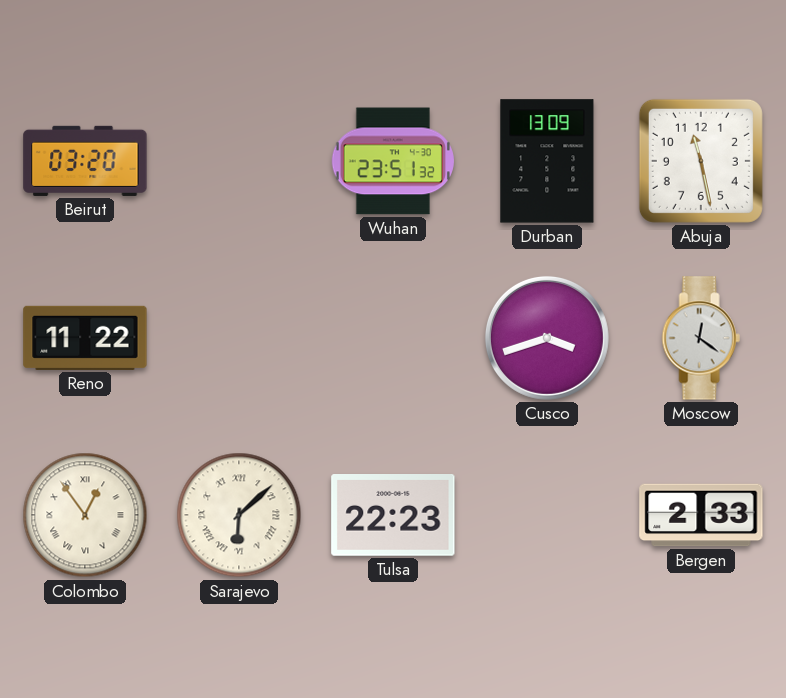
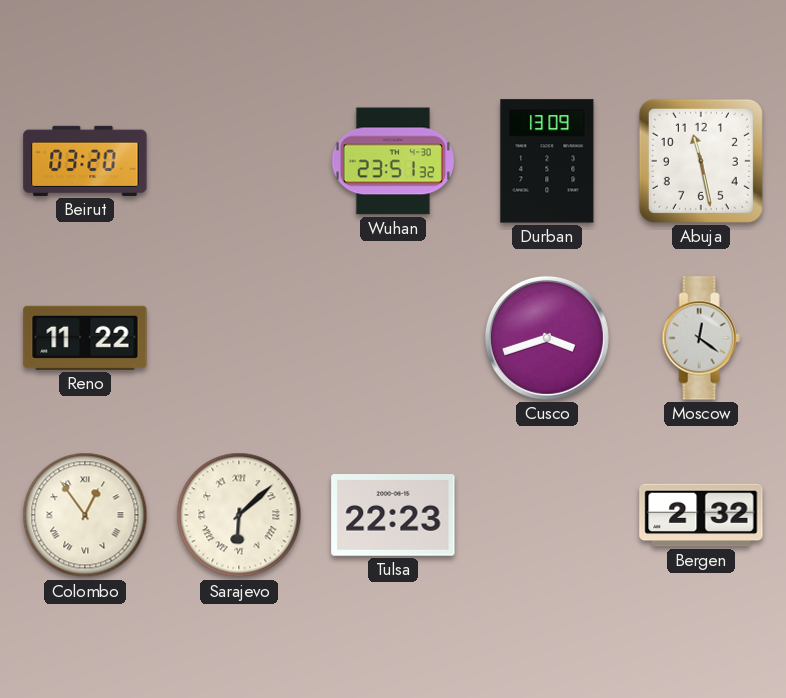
Bergen: 2:33 -> 2:32 (701, 515)
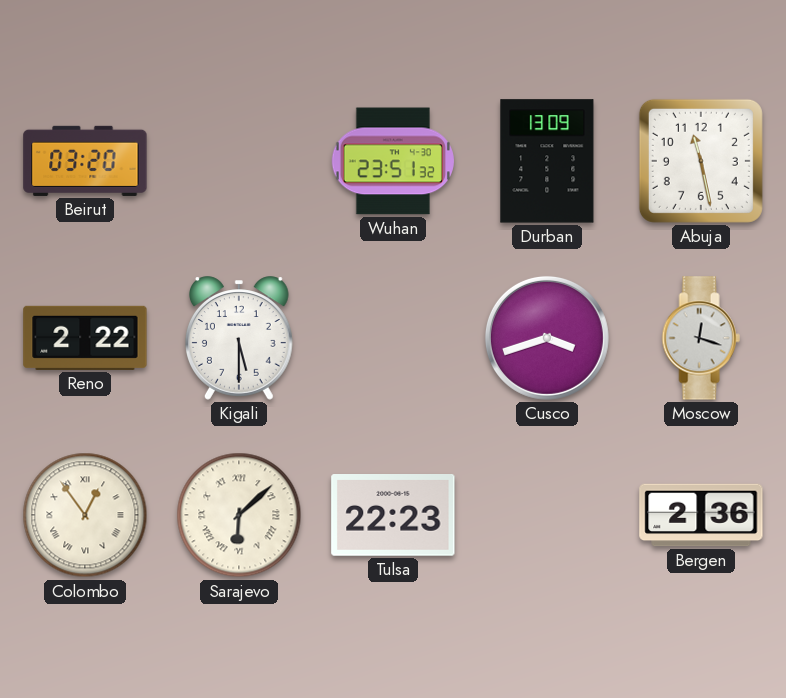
Reno: 11:22 -> 2:22 (85, 338)
Kigali: none -> 5:30 (239, 338)
Moscow: 12:21 -> 12:18 (701, 338)
Bergen: 2:32 -> 2:36 (701, 515)
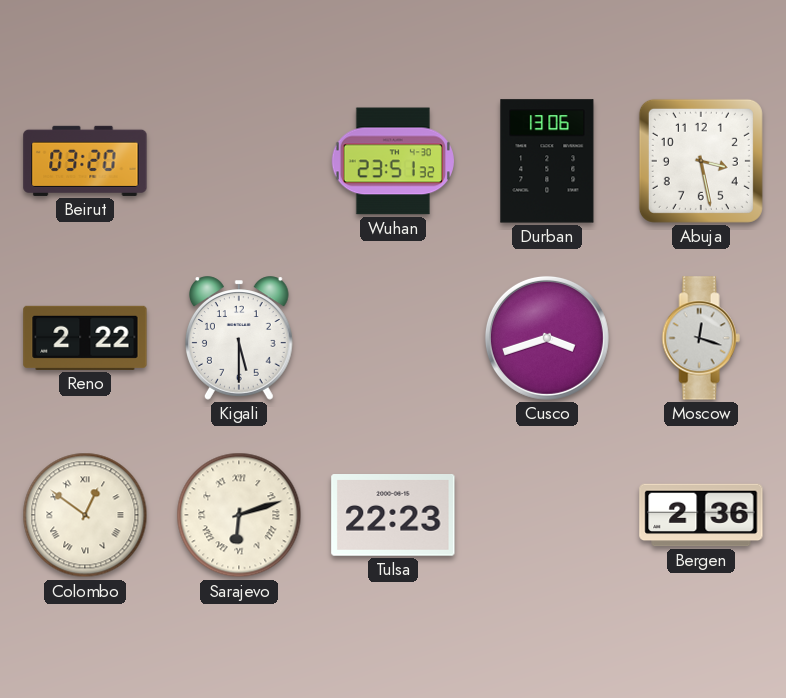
Durban: 13:09 -> 13:06 (547, 161)
Abuja: 11:28 -> 3:28 (701, 161)
Colombo: 12:54 -> 12:51 (85, 515)
Sarajevo: 6:08 -> 6:12 (239, 515)
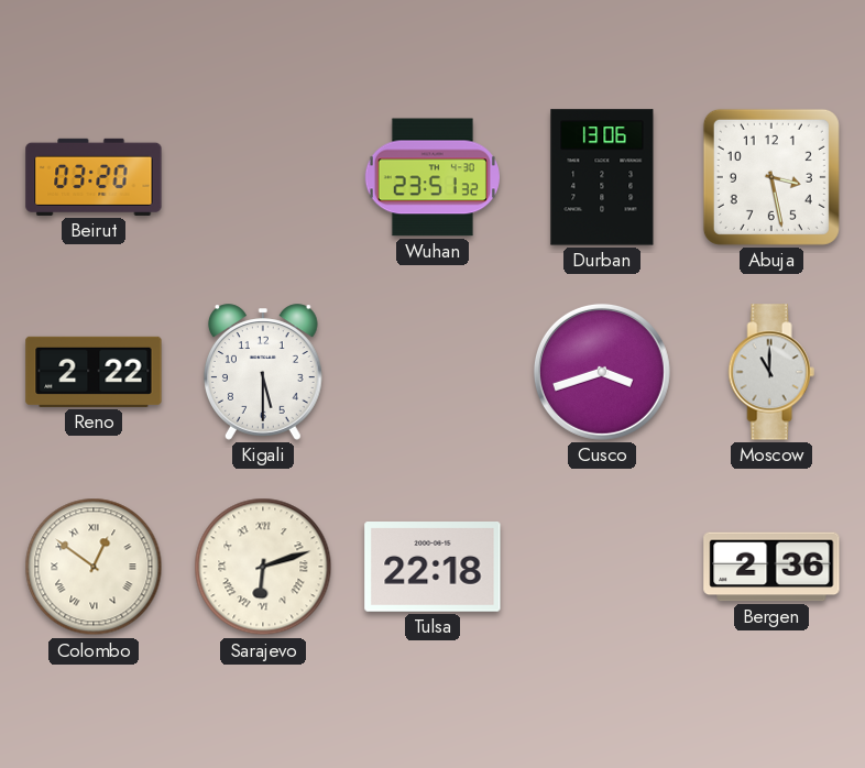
Moscow: 12:18 -> 11:00 (771, 372)
Tulsa: 22:23 -> 22:18 (432, 568)
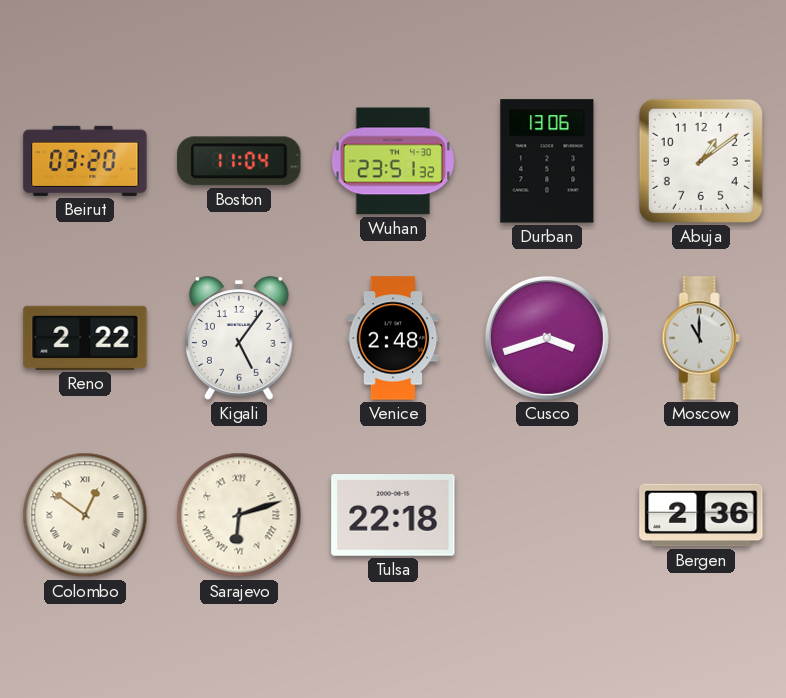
Boston: none -> 11:04 (239, 161)
Abuja: 3:28 -> 1:09 (701, 161)
Kigali: 5:30 -> 5:06 (239, 338)
Venice: none -> 2:48 (393, 338)
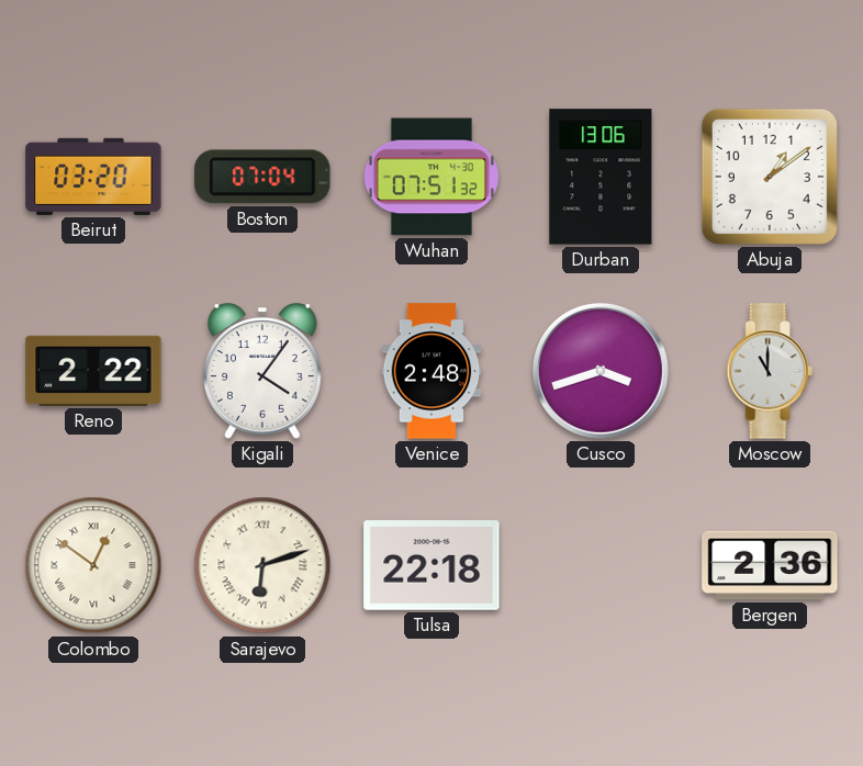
Boston: 11:04 -> 07:04 (262, 177)
Wuhan: 23:51 -> 07:51 (431, 177)
Kigali: 5:06 -> 4:06 (262, 371)
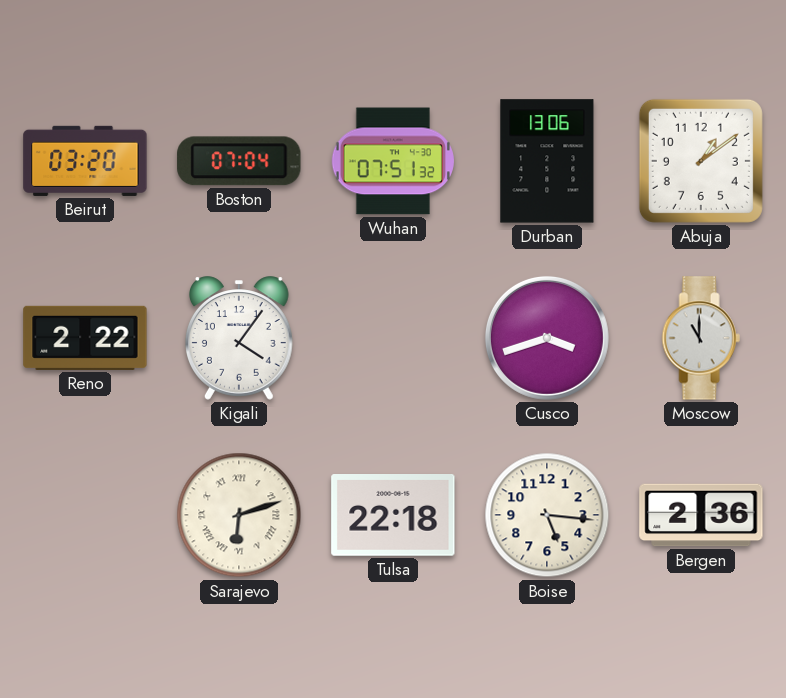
Venice: 2:48 -> none (431, 371)
Colombo: 12:51 -> none (93, 565)
Boise: none -> 5:16 (547, 515)
